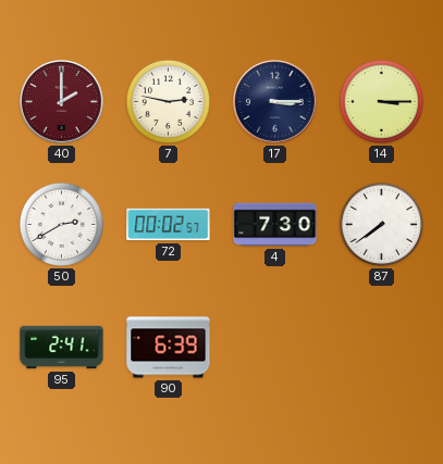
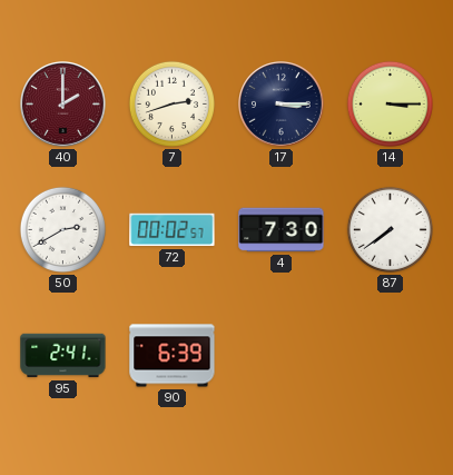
7: 2:47 -> 2:42 (171, 103)
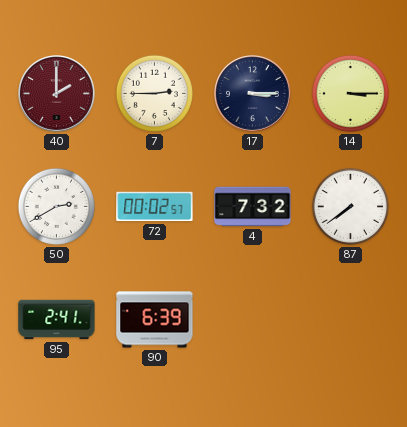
7: 2:42 -> 2:45 (154, 93)
4: 7:30 -> 7:32 (253, 207)
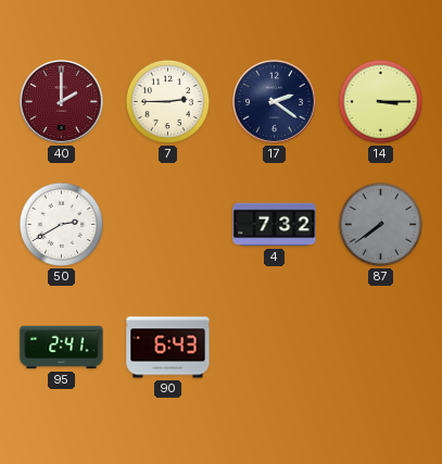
17: 3:15 -> 2:21 (275, 102)
72: 00:02 -> none (155, 207)
87 dial: white -> grey (380, 224)
90: 6:39 -> 6:43 (168, 348)
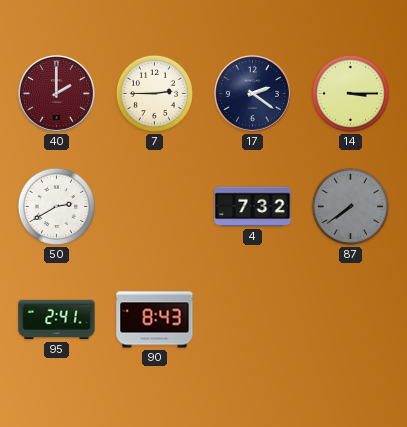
90: 6:43 -> 8:43 (155, 320)
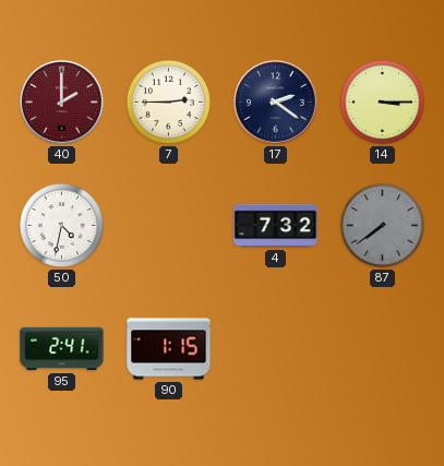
50: 2:40 -> 4:32 (61, 225)
90: 8:43 -> 1:15 (169, 349)
